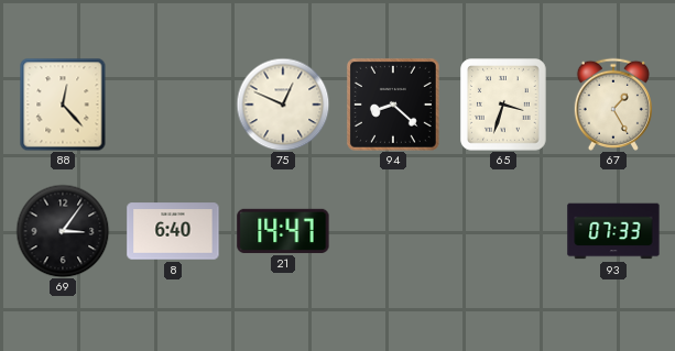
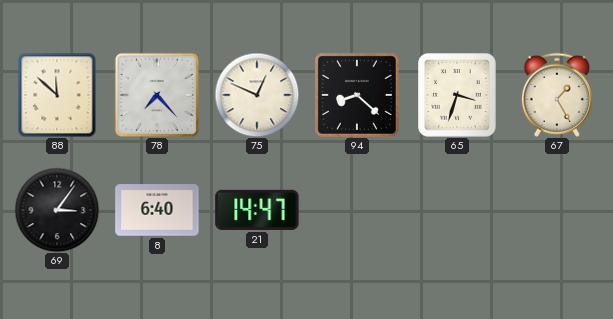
88: 12:23 -> 11:52 (57, 95)
78: none -> 7:23 (157, 95)
93: 07:33 -> none (613, 231)
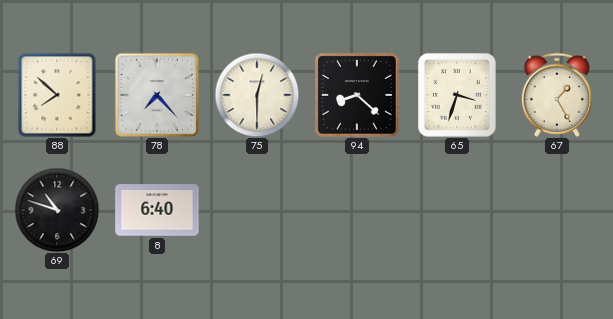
88: 11:52 -> 7:52 (57, 95)
75: 12:49 -> 12:30 (257, 95)
69: 3:06 -> 10:48 (57, 210)
21: 14:47 -> none (257, 210)
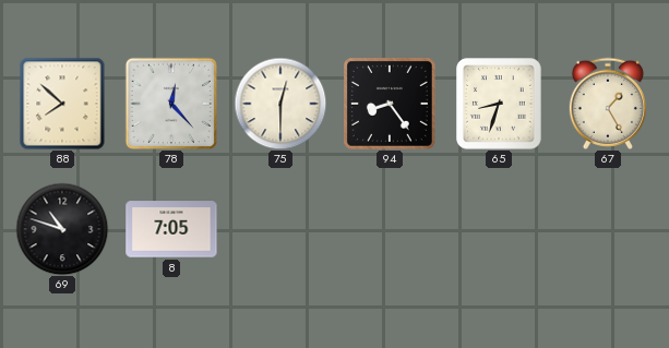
78: 7:23 -> 12:23 (171, 104)
94: 8:22 -> 8:24 (390, 104)
65: 3:33 -> 8:33 (499, 104)
8: 6:40 -> 7:05 (171, 229)
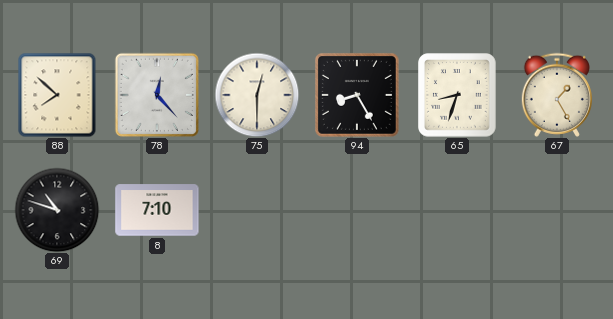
94: 8:24 -> 8:25 (357, 95)
8: 7:05 -> 7:10 (157, 210)
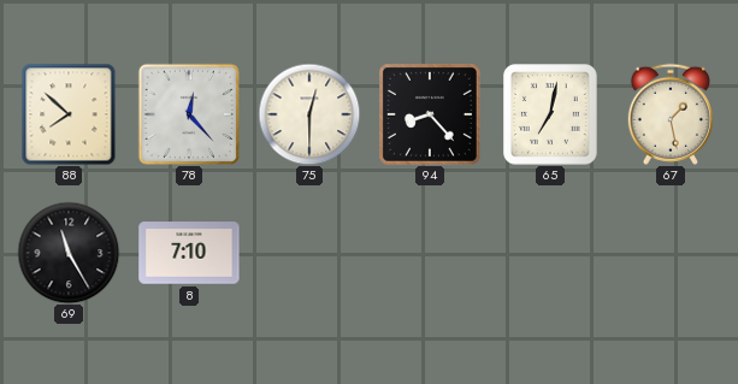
94: 8:25 -> 8:23 (430, 114)
65: 8:33 -> 7:02 (550, 114)
67: 1:25 -> 1:28 (671, 114)
69: 10:48 -> 11:25 (69, 253)
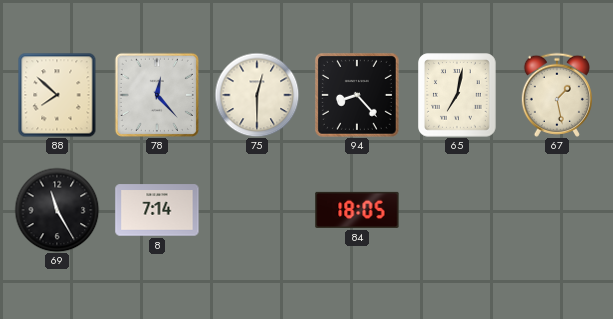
8: 7:10 -> 7:14 (157, 210)
84: none -> 18:05 (357, 210)
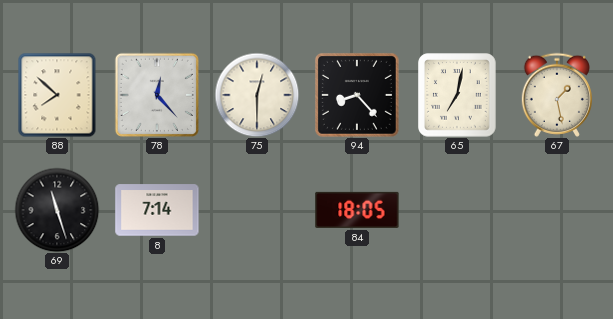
69: 11:25 -> 11:27 (57, 210)
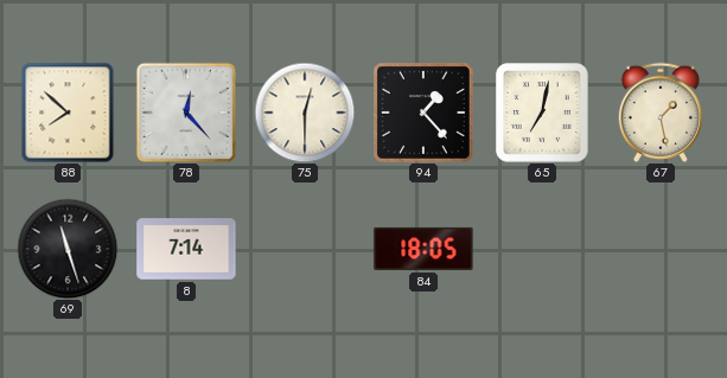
94: 8:23 -> 1:23 (423, 113)
